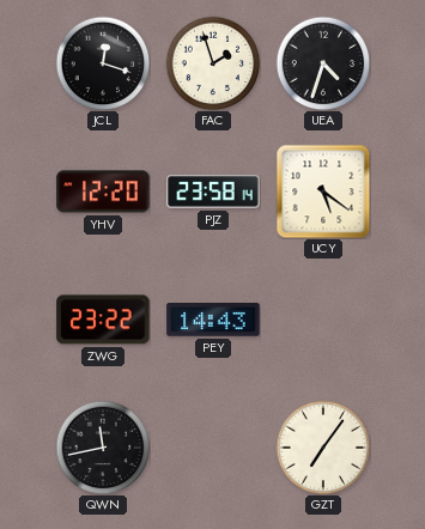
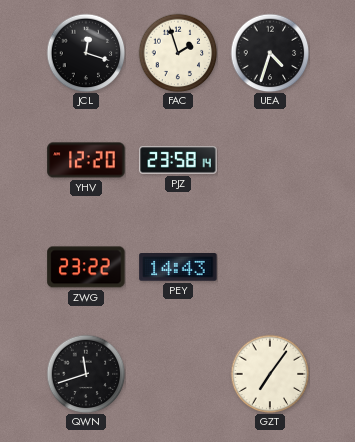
UCY: 5:21 -> none (323, 191)
QWN: 11:43 -> 11:42 (86, 374)
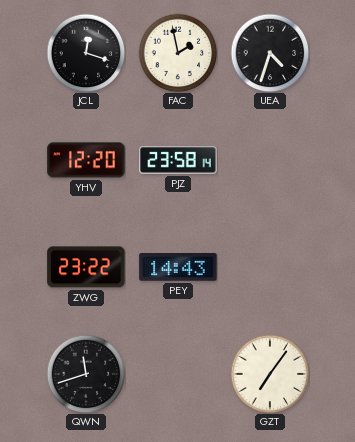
FAC: 1:57 -> 1:58 (178, 53)
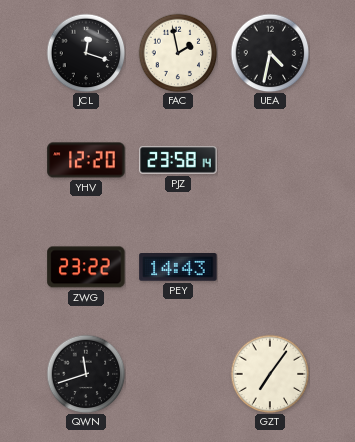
UEA: 4:33 -> 4:32 (270, 53)
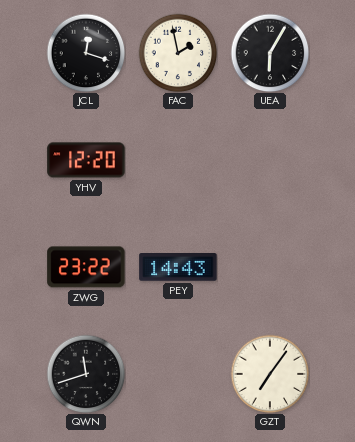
UEA: 4:32 -> 6:05 (270, 53)
PJZ: 23:58 -> none (178, 160)
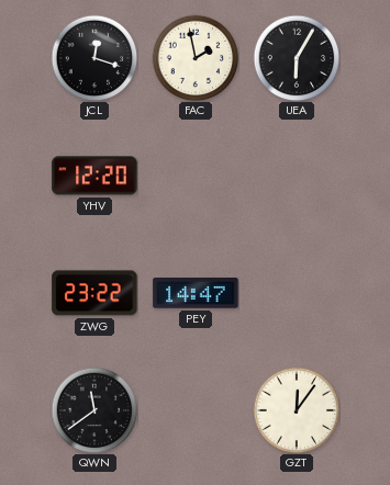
PEY: 14:43 -> 14:47 (196, 293)
QWN: 11:42 -> 11:39 (94, 410)
GZT: 7:06 -> 12:06 (297, 410)
